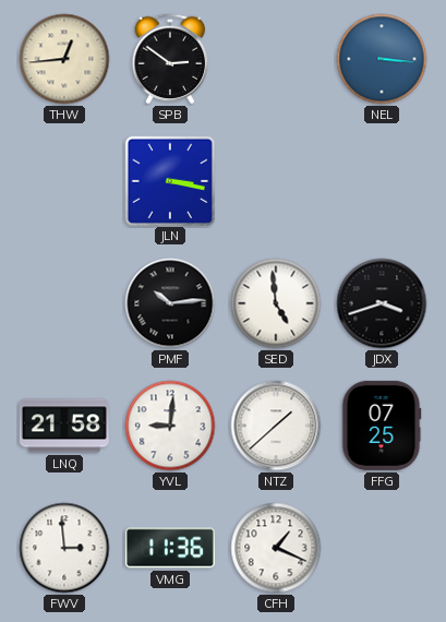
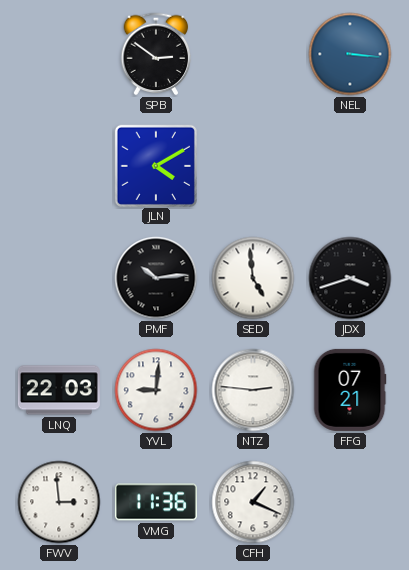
THW: 12:44 -> none (64, 59)
JLN: 3:17 -> 4:10 (155, 165)
LNQ: 21:58 -> 22:03 (59, 390)
NTZ: 1:38 -> 2:46 (253, 390)
FFG: 07:25 -> 07:21 (350, 390)
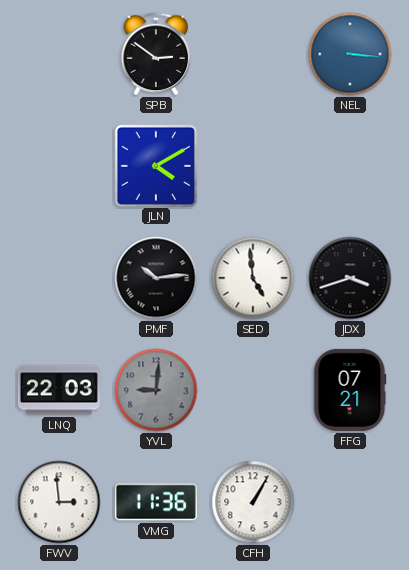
YVL dial: white -> grey (156, 390)
NTZ: 2:46 -> none (253, 390)
CFH: 1:19 -> 1:05 (253, 502)
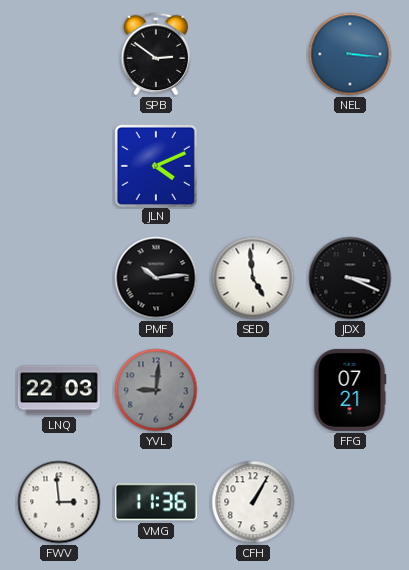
JLN: 4:10 -> 4:11 (155, 165)
JDX: 3:42 -> 3:19 (350, 278)
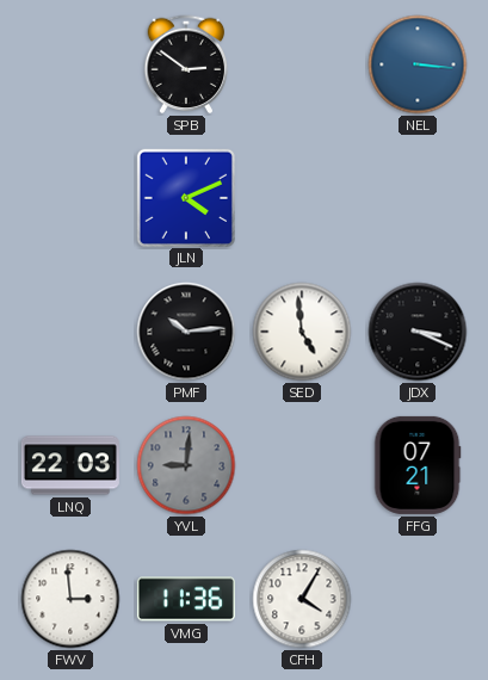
CFH: 1:05 -> 4:05 (302, 599)
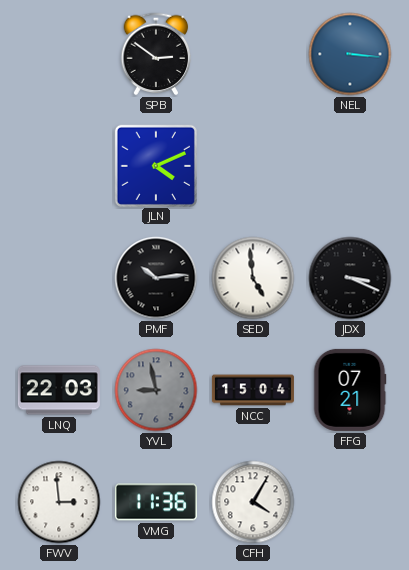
YVL: 9:01 -> 8:58 (156, 390)
NCC: none -> 15:04 (253, 390)
